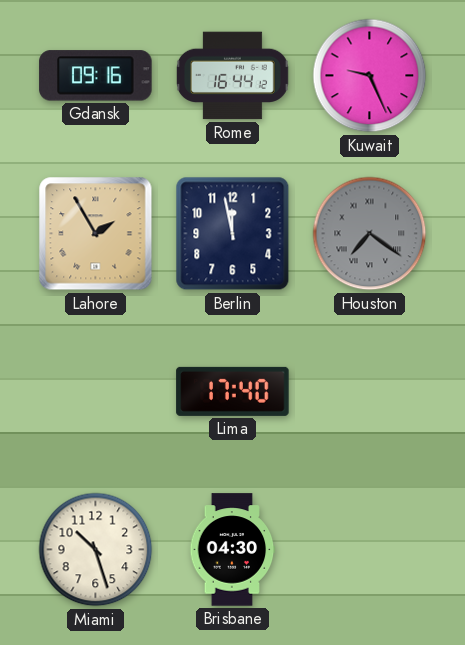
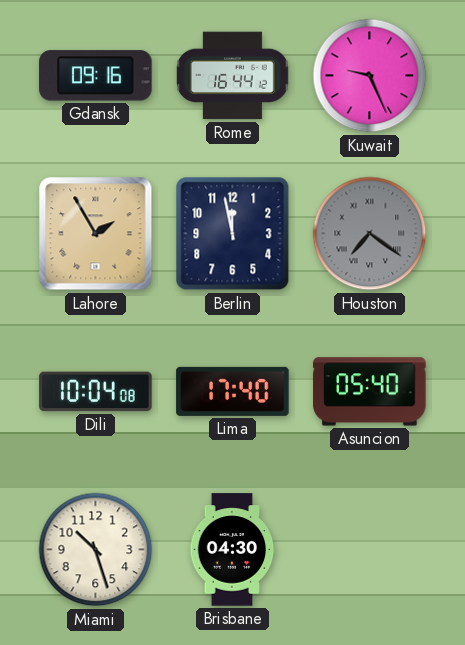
Dili: none -> 10:04 (96, 392)
Asuncion: none -> 05:40 (370, 392)
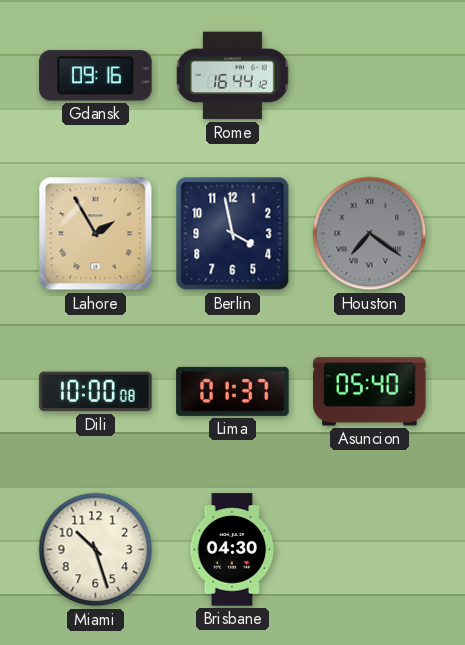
Kuwait: 9:26 -> none (370, 76)
Berlin: 11:58 -> 3:58 (233, 234)
Dili: 10:04 -> 10:00 (96, 392)
Lima: 17:40 -> 01:37 (233, 391)
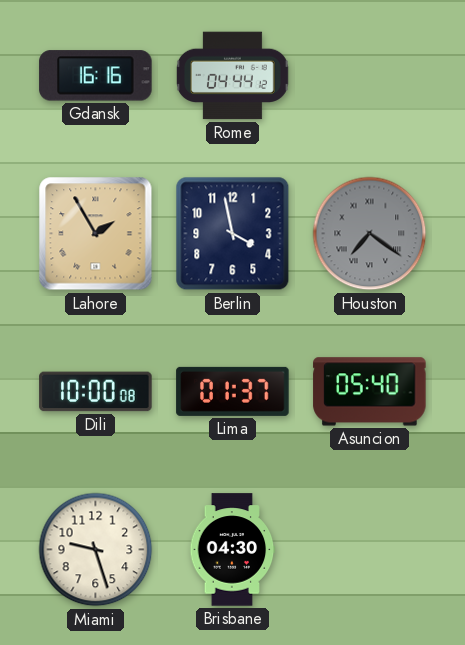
Gdansk: 09:16 -> 16:16 (96, 76)
Rome: 16:44 -> 04:44 (232, 76)
Miami: 10:27 -> 9:27 (96, 550)
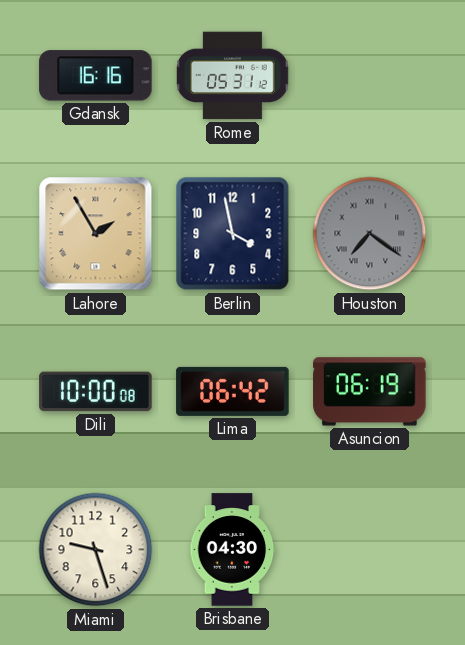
Rome: 04:44 -> 05:31 (232, 76)
Lima: 01:37 -> 06:42 (233, 391)
Asuncion: 05:40 -> 06:19 (370, 392)
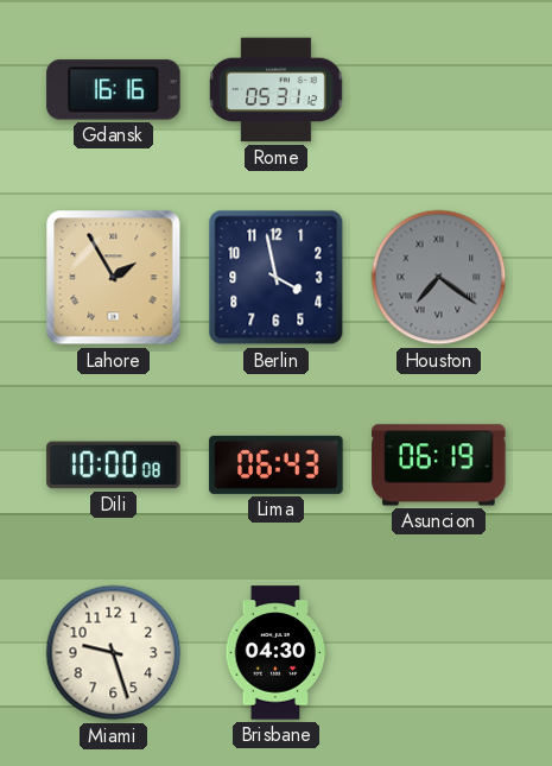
Lima: 06:42 -> 06:43 (277, 464)
